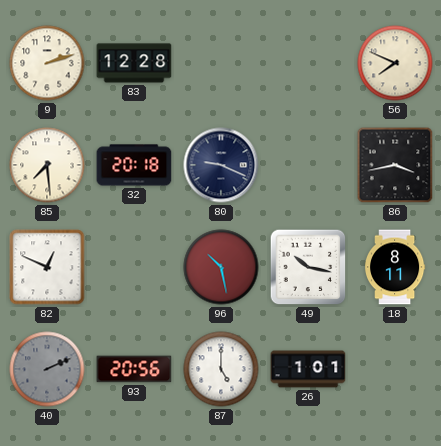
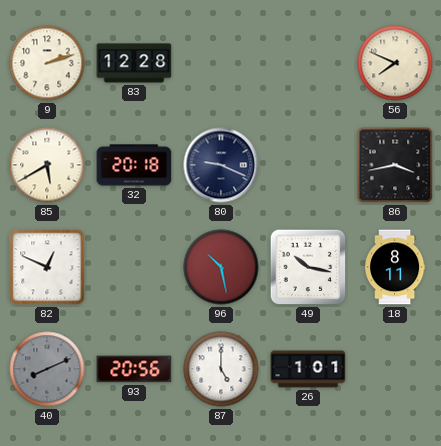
85: 7:29 -> 5:40 (47, 165)
40: 2:11 -> 8:11 (47, 369)
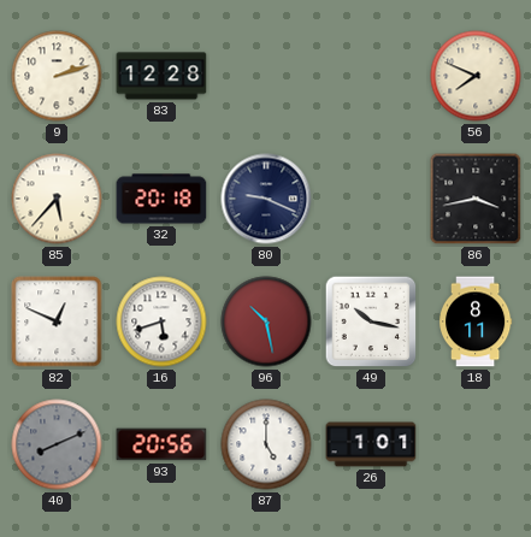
85: 5:40 -> 5:37 (57, 199)
16: none -> 5:42 (161, 321)
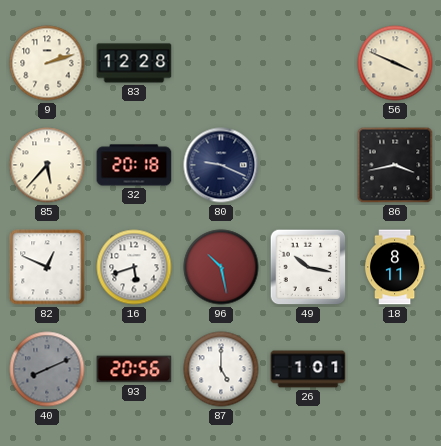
56: 7:49 -> 3:49 (395, 63)
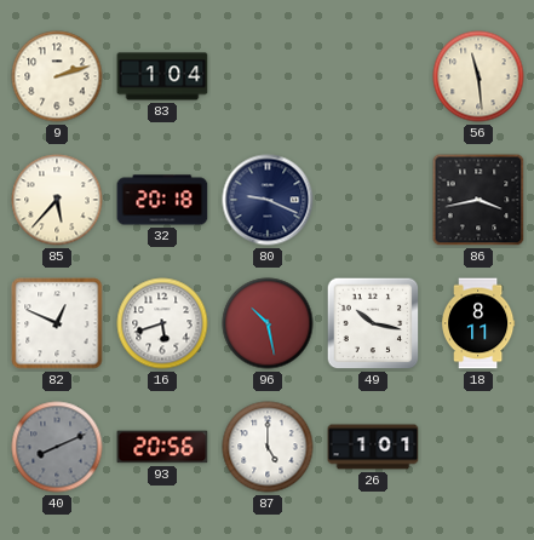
83: 12:28 -> 1:04 (162, 76)
56: 3:49 -> 11:29 (478, 76)
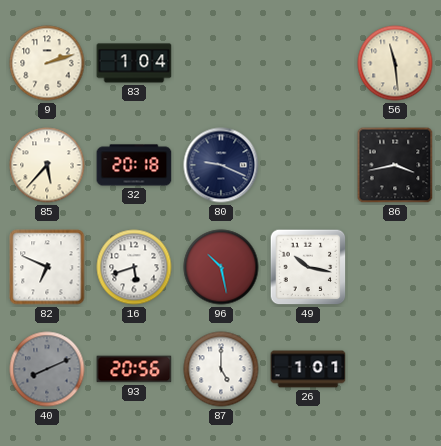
82: 12:49 -> 6:49 (47, 267)
18: 8:11 -> none (478, 323)
